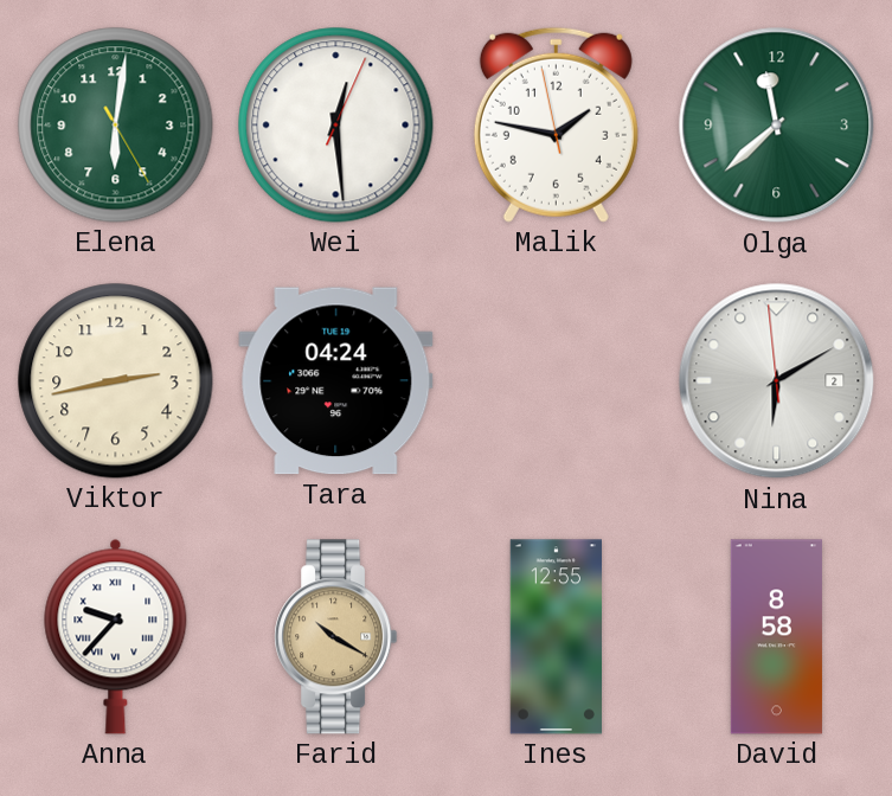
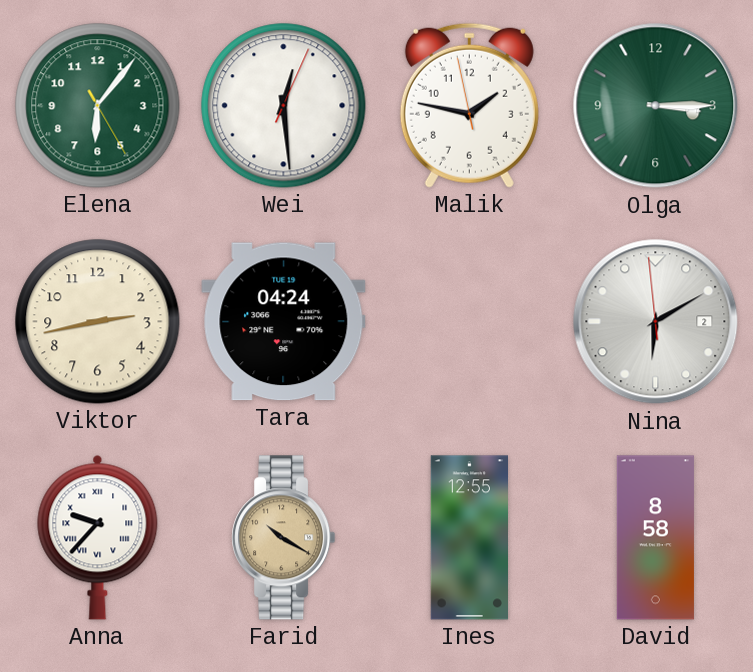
Elena: 6:01 -> 6:06 (98, 106)
Olga: 11:38 -> 3:15 (656, 106)
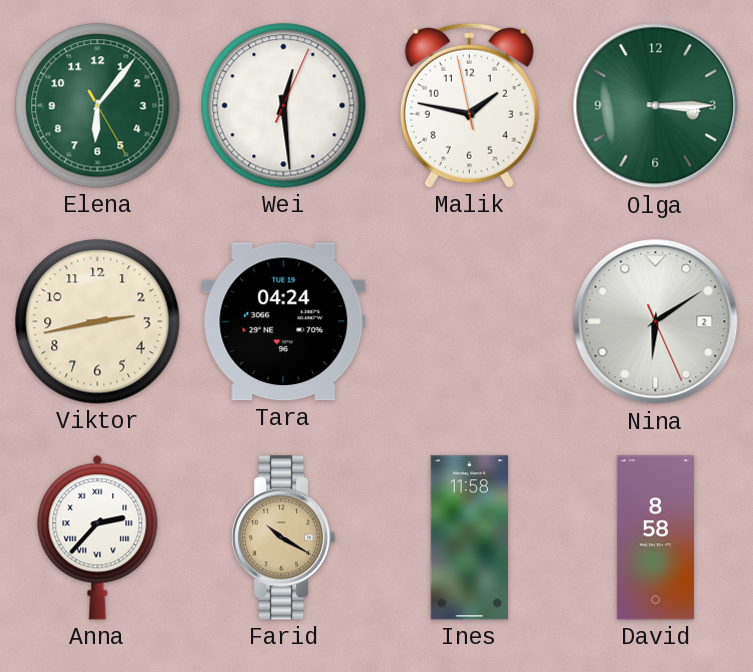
Nina: 6:09:59 -> 6:09:26 (656, 322)
Anna: 9:37 -> 2:37 (98, 537)
Ines: 12:55 -> 11:58 (469, 538)
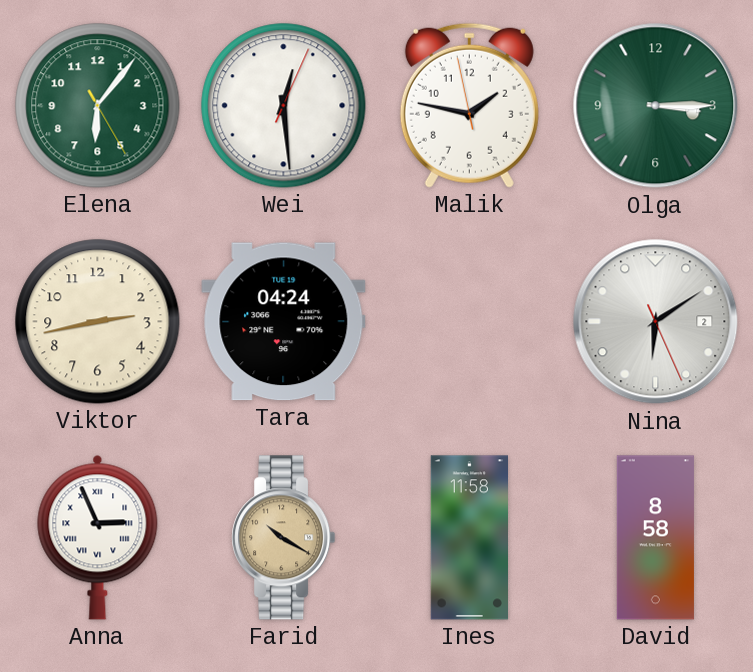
Anna: 2:37 -> 2:56 (98, 537)
